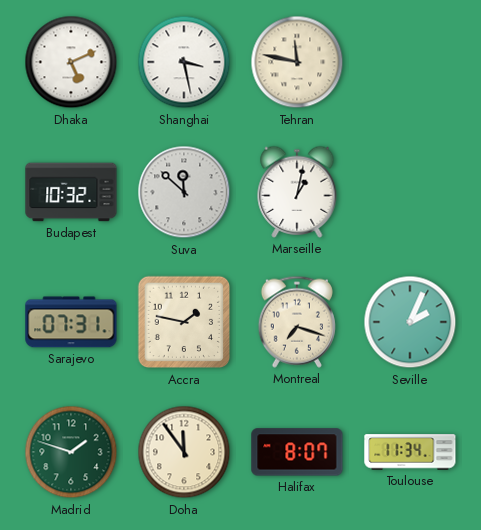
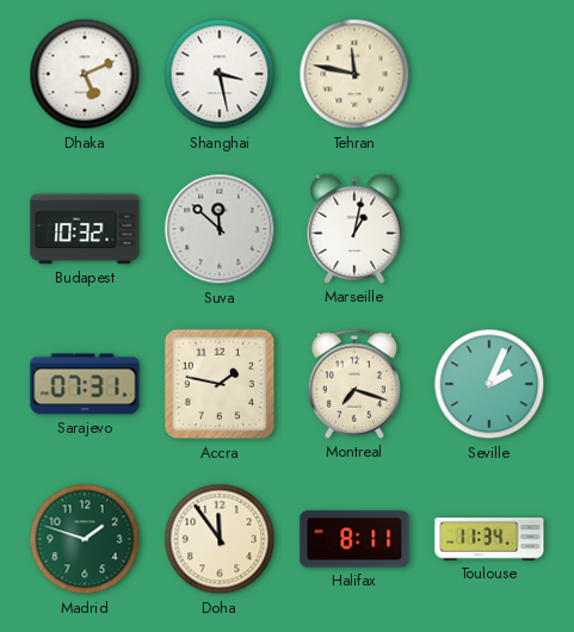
Halifax: 8:07 -> 8:11 (354, 539)
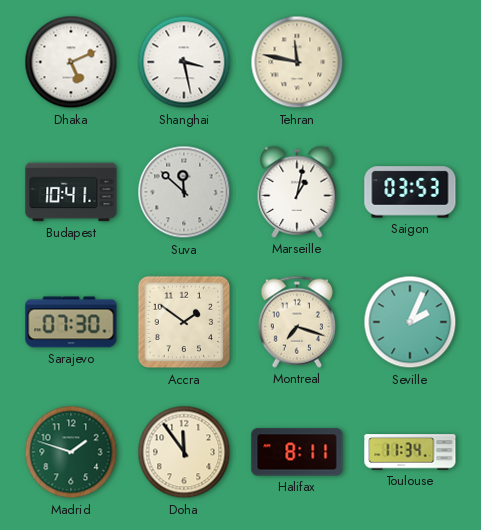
Budapest: 10:32 -> 10:41 (71, 192)
Saigon: none -> 03:53 (410, 192)
Sarajevo: 07:31 -> 07:30 (71, 322)
Accra: 1:47 -> 1:51 (184, 322)
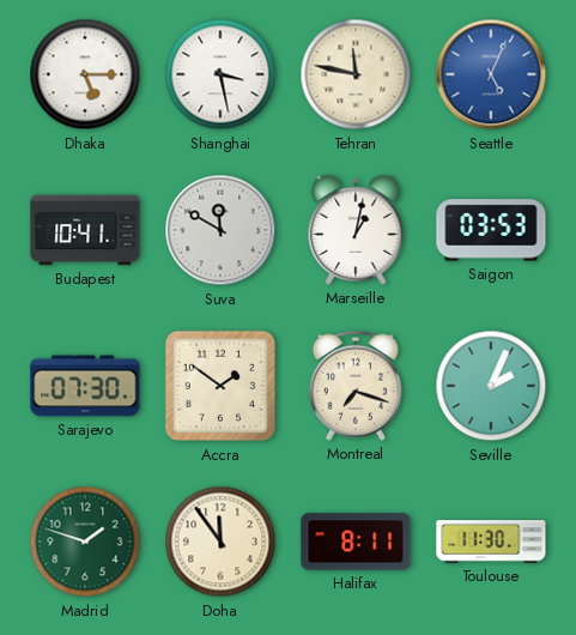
Dhaka: 5:11 -> 5:15 (85, 74)
Seattle: none -> 5:04 (491, 74)
Suva: 11:52 -> 11:50 (220, 230)
Toulouse: 11:34 -> 11:30 (491, 542)
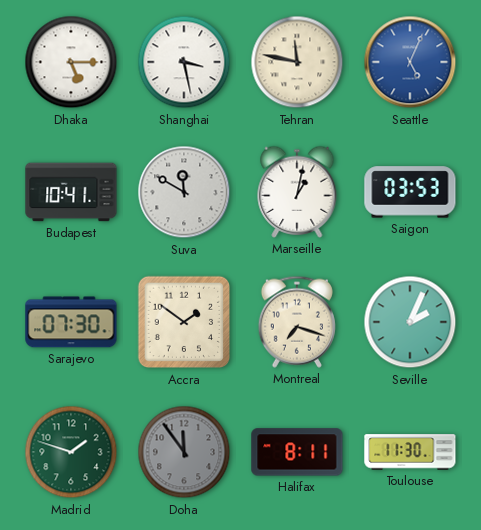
Doha dial: cream -> grey (184, 452)
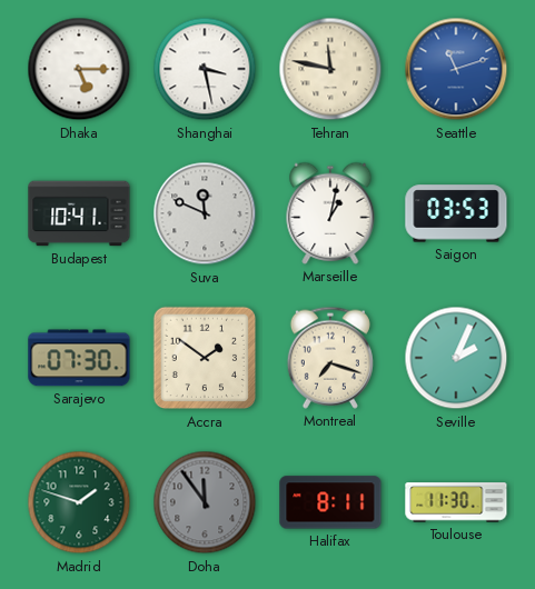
Seattle: 5:04 -> 11:12 (456, 69)
Suva: 11:50 -> 11:49 (205, 213)
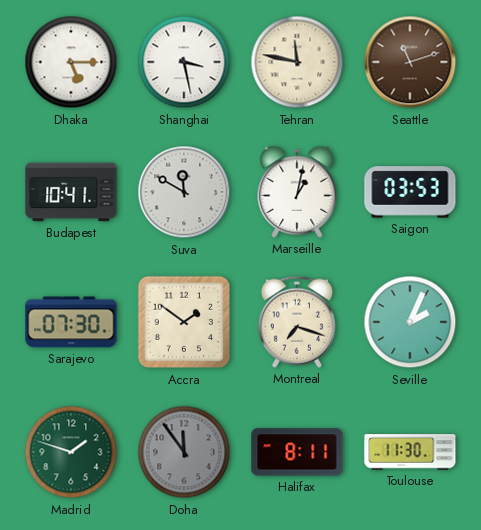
Seattle dial: blue -> brown (410, 62)
Suva: 11:49 -> 11:50 (184, 192)
